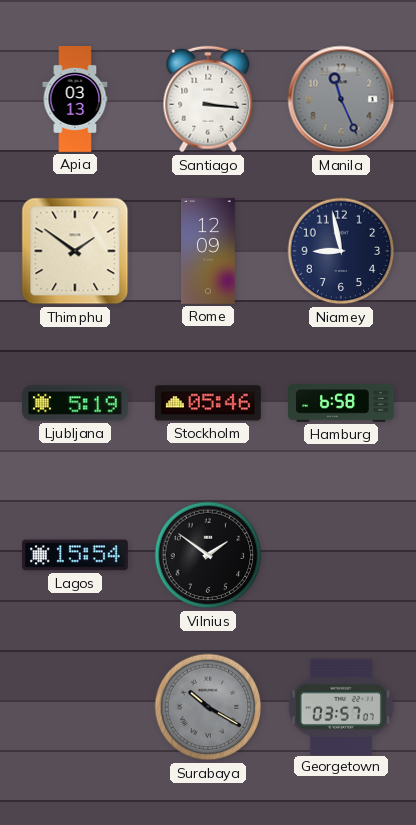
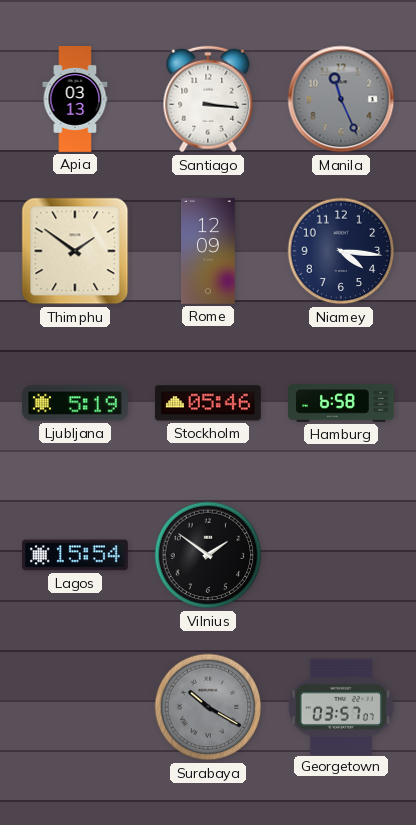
Niamey: 8:58 -> 4:16 (341, 251)
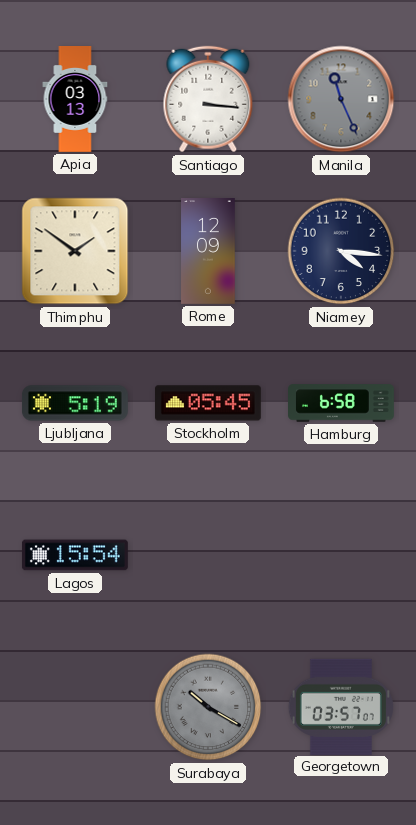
Stockholm: 05:46 -> 05:45 (208, 403)
Vilnius: 1:51 -> none (208, 555)
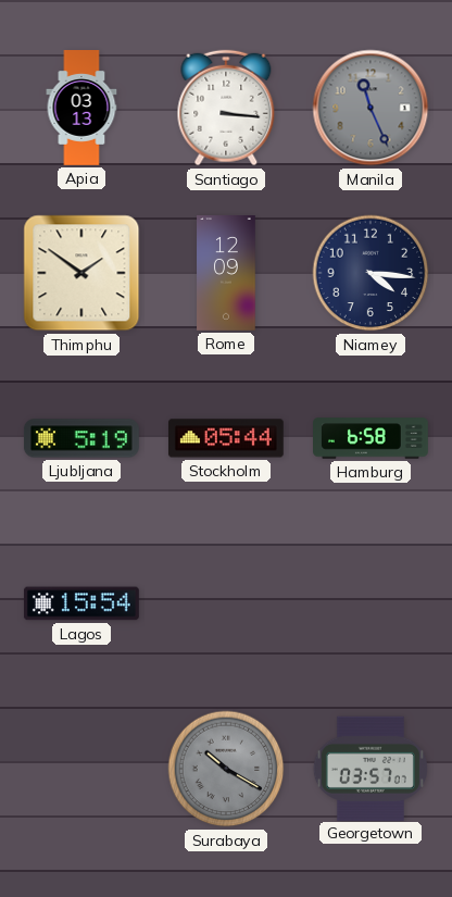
Stockholm: 05:45 -> 05:44 (226, 438)
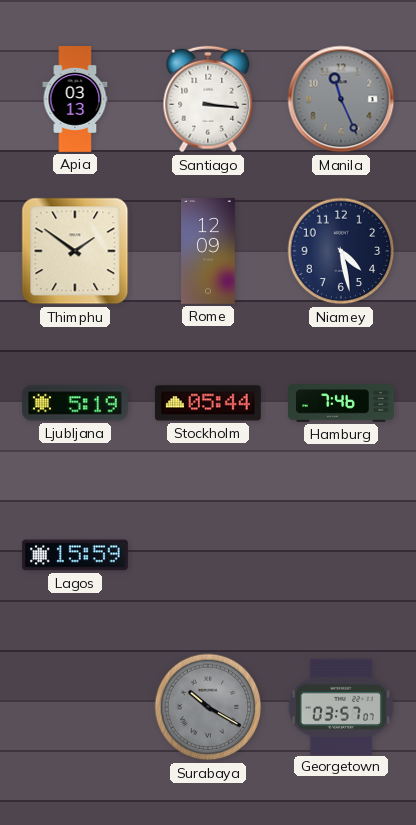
Niamey: 4:16 -> 4:28 (341, 251)
Hamburg: 6:58 -> 7:46 (342, 403)
Lagos: 15:54 -> 15:59 (75, 555)
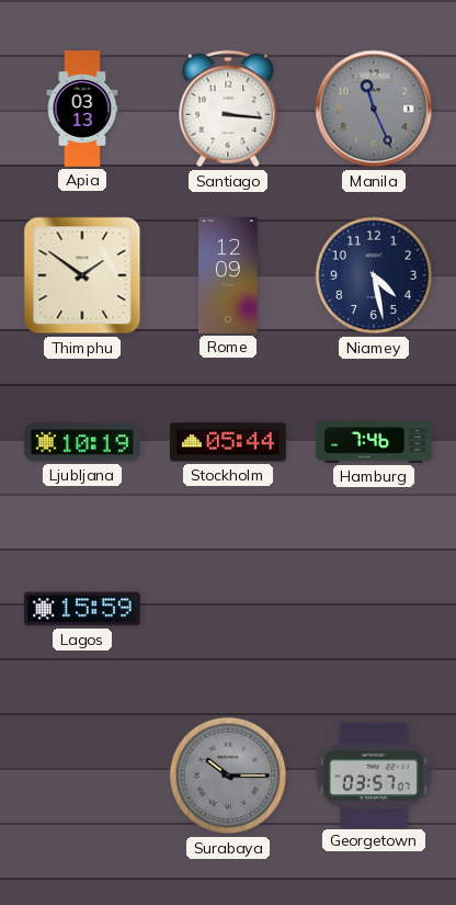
Ljubljana: 5:19 -> 10:19 (82, 442)
Surabaya: 10:20 -> 10:15 (228, 776)
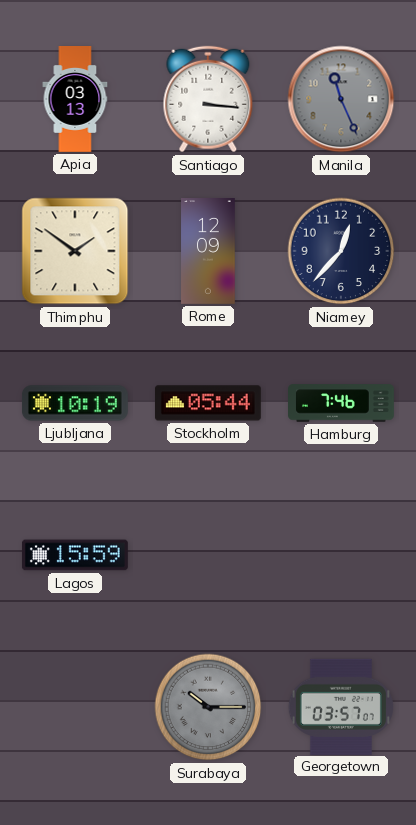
Niamey: 4:28 -> 12:37 (341, 251)
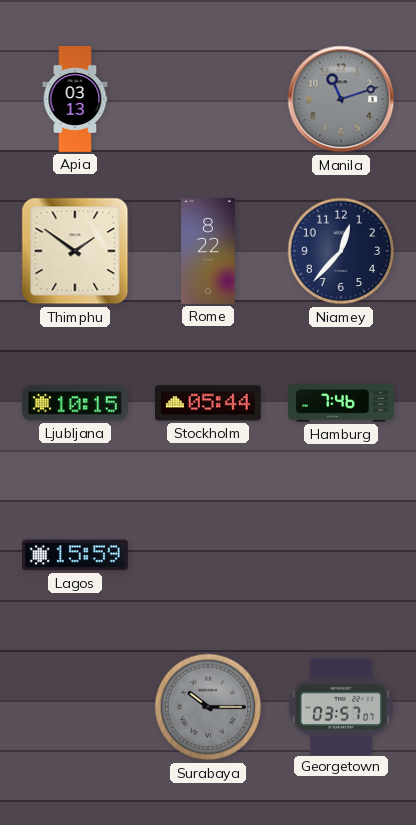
Santiago: 3:16 -> none (208, 99)
Manila: 11:26 -> 11:12 (341, 99)
Rome: 12:09 -> 8:22 (208, 252)
Ljubljana: 10:19 -> 10:15 (75, 403)
